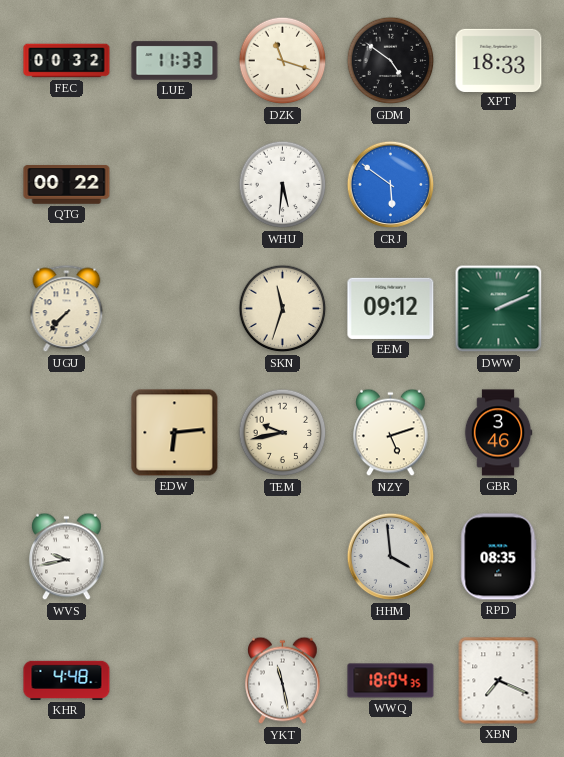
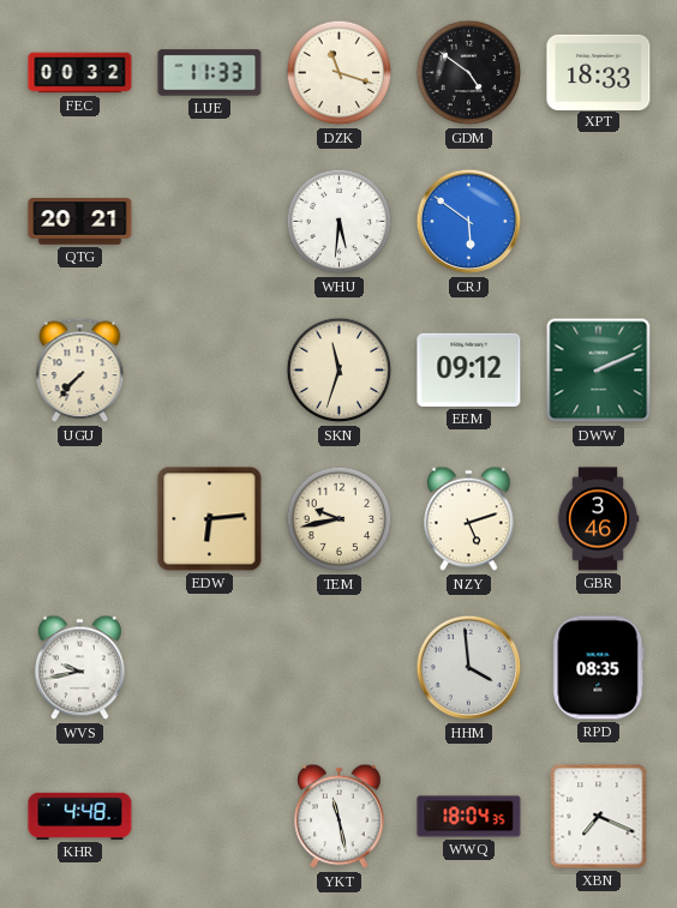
QTG: 00:22 -> 20:21 (80, 222)
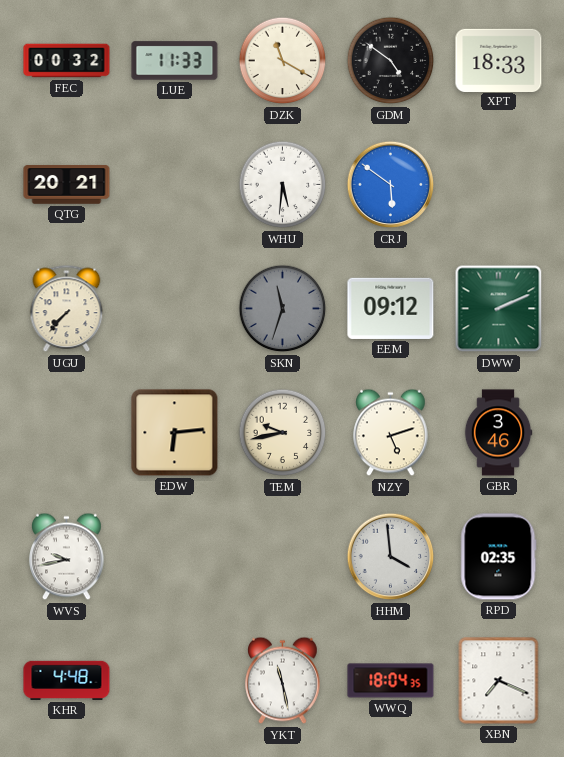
DZK: 11:18 -> 11:20 (283, 61)
SKN dial: cream -> grey (283, 309)
RPD: 08:35 -> 02:35 (499, 557)
